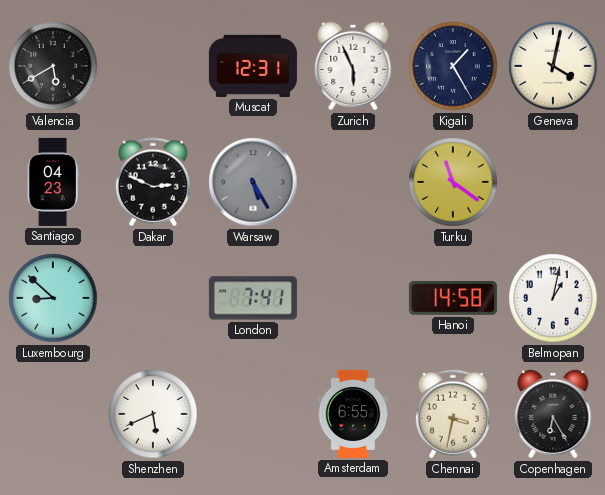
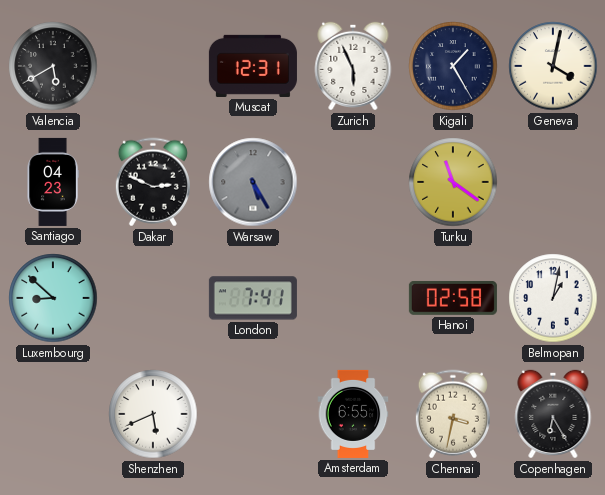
Hanoi: 14:58 -> 02:58 (453, 298)
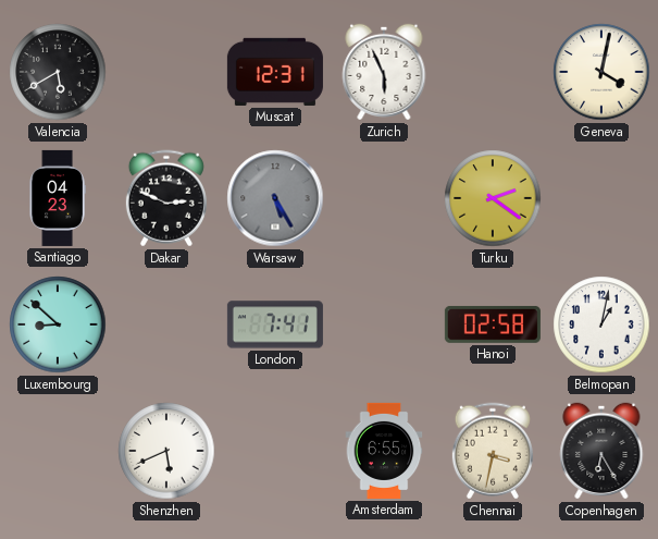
Kigali: 1:25 -> none (453, 66)
Turku: 11:21 -> 2:21 (493, 198)
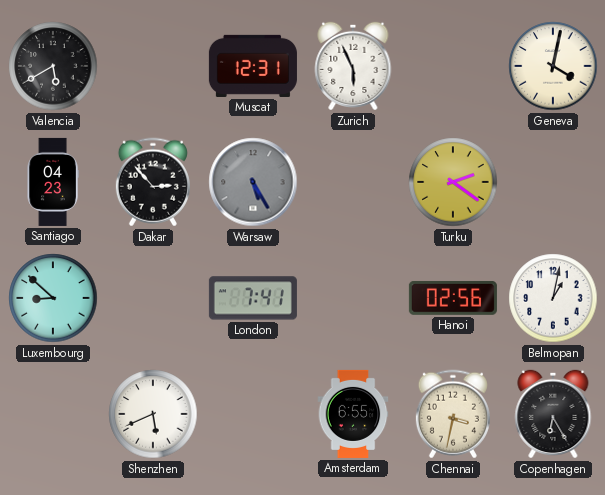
Dakar: 2:49 -> 2:53 (153, 182)
Hanoi: 02:58 -> 02:56 (453, 298)
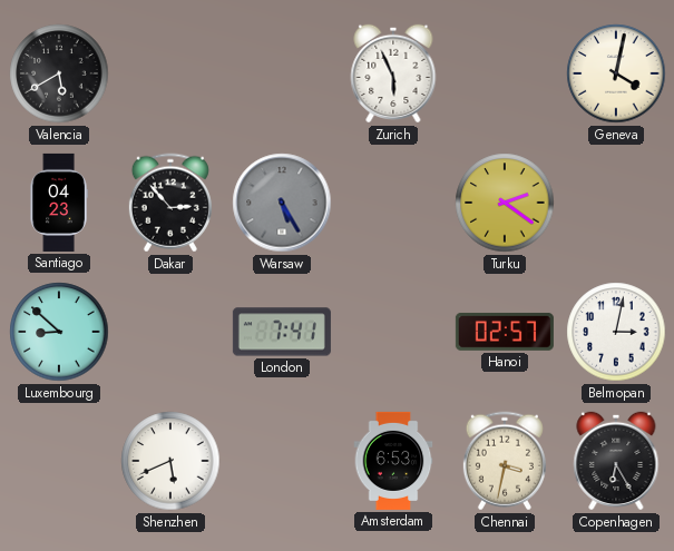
Muscat: 12:31 -> none (253, 66)
Hanoi: 02:56 -> 02:57 (505, 332)
Belmopan: 1:02 -> 3:02 (616, 332)
Amsterdam: 6:55 -> 6:53 (393, 461)
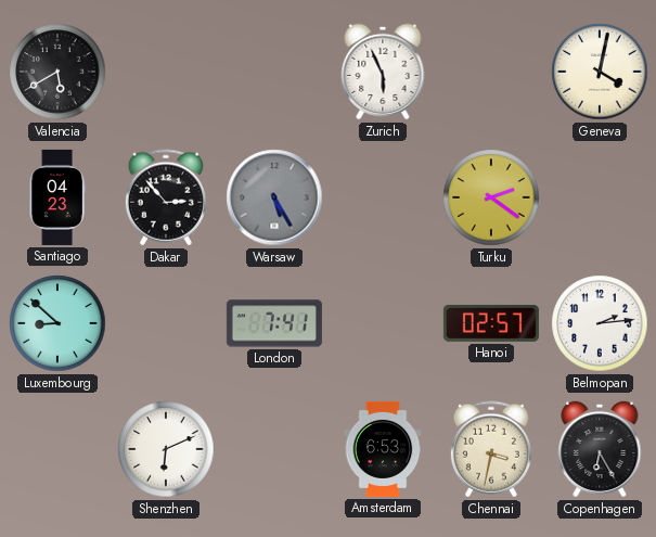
Belmopan: 3:02 -> 2:14 (600, 323)
Shenzhen: 5:41 -> 6:11 (166, 449)
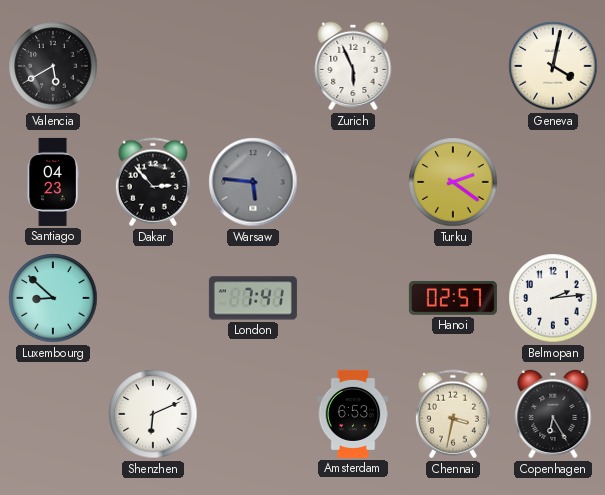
Warsaw: 5:25 -> 5:46 (253, 182)
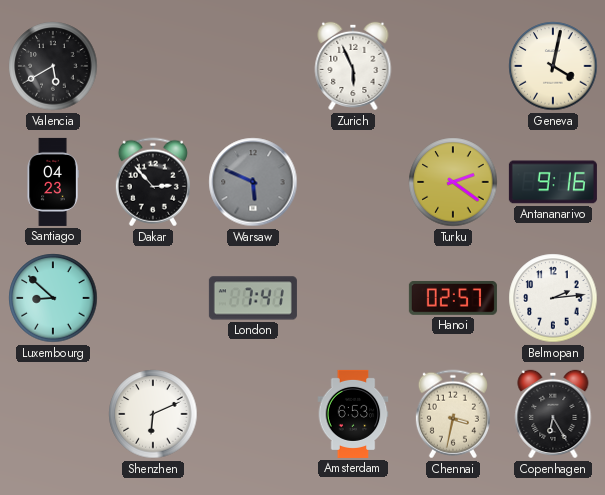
Warsaw: 5:46 -> 5:49 (253, 182)
Antananarivo: none -> 9:16 (553, 182)
